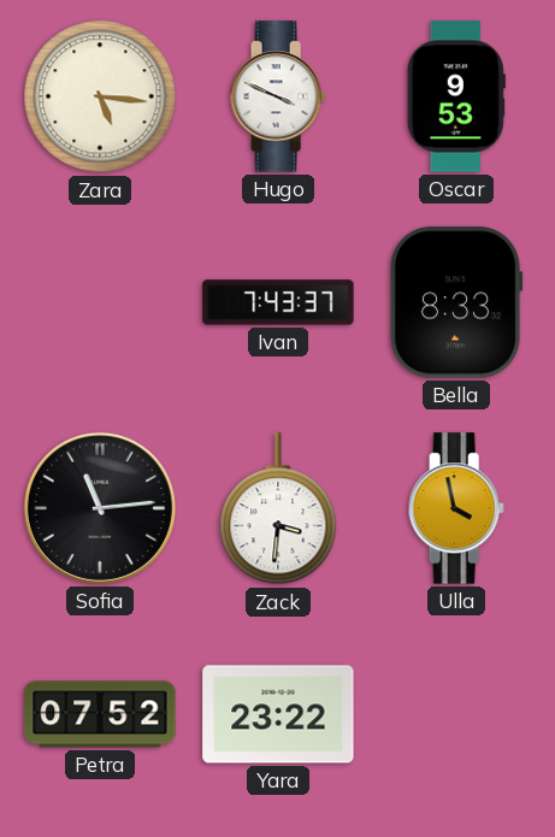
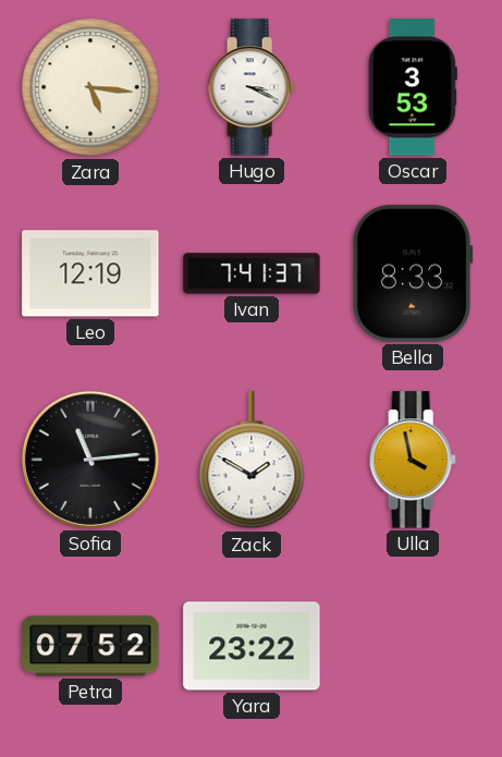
Hugo: 3:49 -> 3:19 (252, 87)
Oscar: 9:53 -> 3:53 (413, 87)
Leo: none -> 12:19 (90, 273)
Ivan: 7:43 -> 7:41 (252, 273)
Zack: 3:31 -> 1:50 (252, 461)
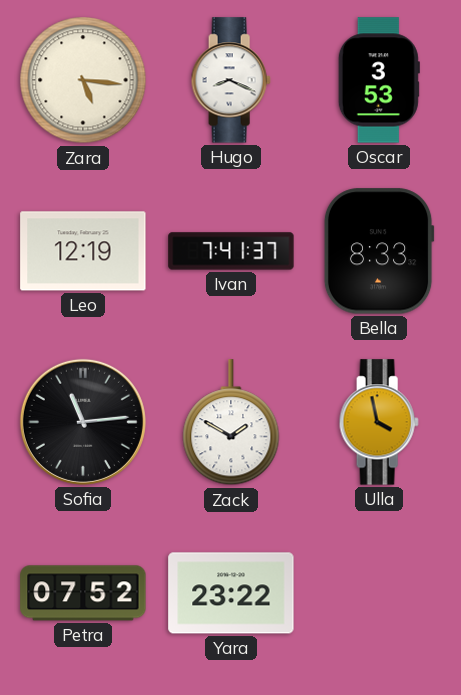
Hugo: 3:19 -> 8:19 (231, 80)
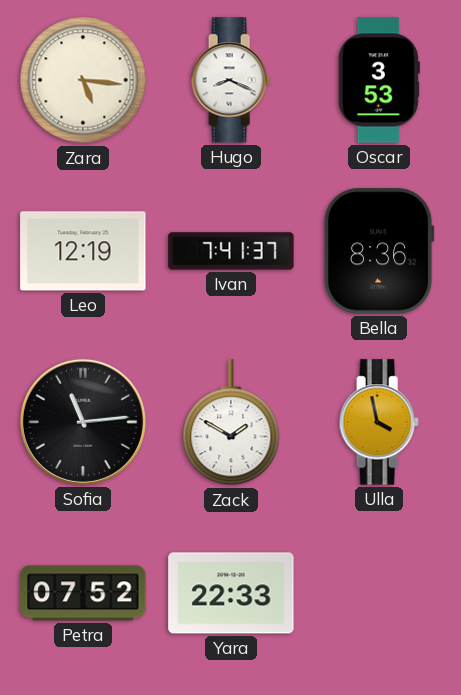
Bella: 8:33 -> 8:36 (379, 251)
Yara: 23:22 -> 22:33 (231, 593)
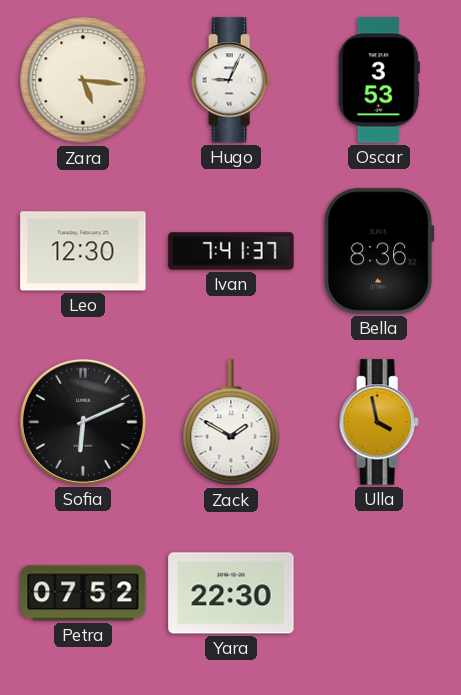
Hugo: 8:19 -> 9:04 (231, 80)
Leo: 12:19 -> 12:30 (83, 251)
Sofia: 11:14 -> 6:11 (83, 422)
Yara: 22:33 -> 22:30 (231, 593)
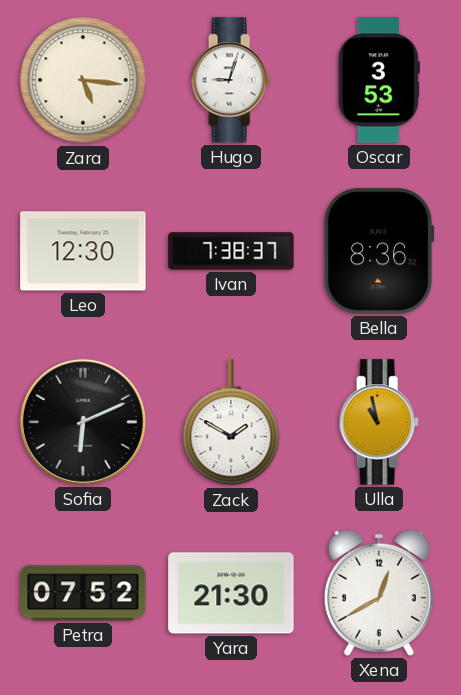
Hugo: 9:04 -> 9:03 (231, 80)
Ivan: 7:41 -> 7:38 (231, 251)
Ulla: 3:58 -> 10:58 (379, 422)
Yara: 22:30 -> 21:30 (231, 593)
Xena: none -> 12:40 (379, 593)
